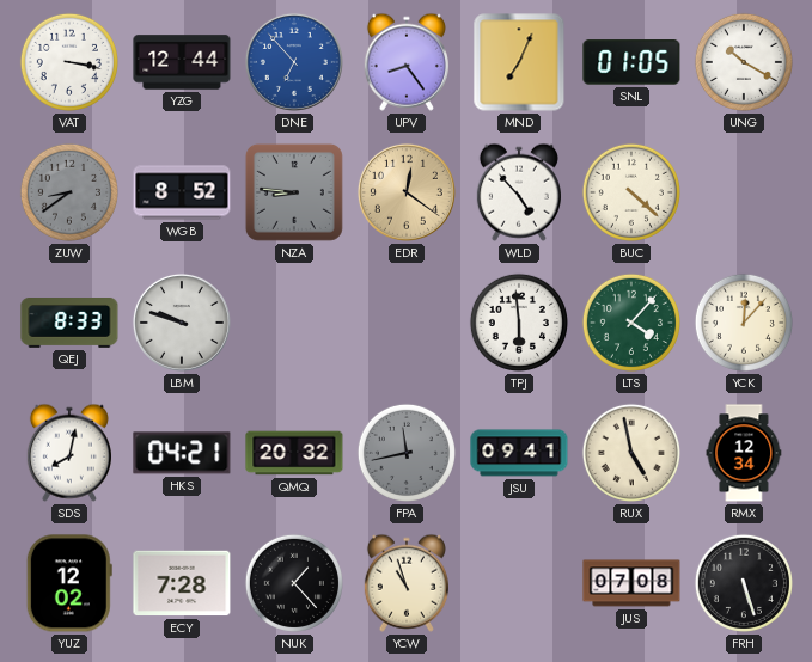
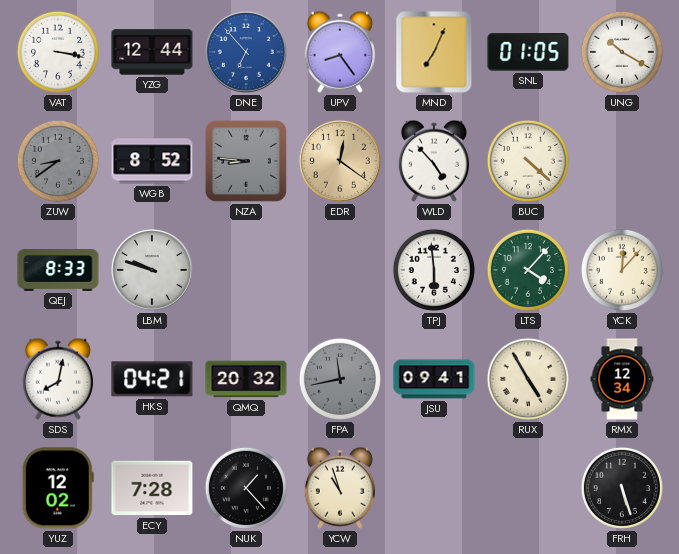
RUX: 4:58 -> 4:55 (528, 379)
JUS: 07:08 -> none (631, 583)
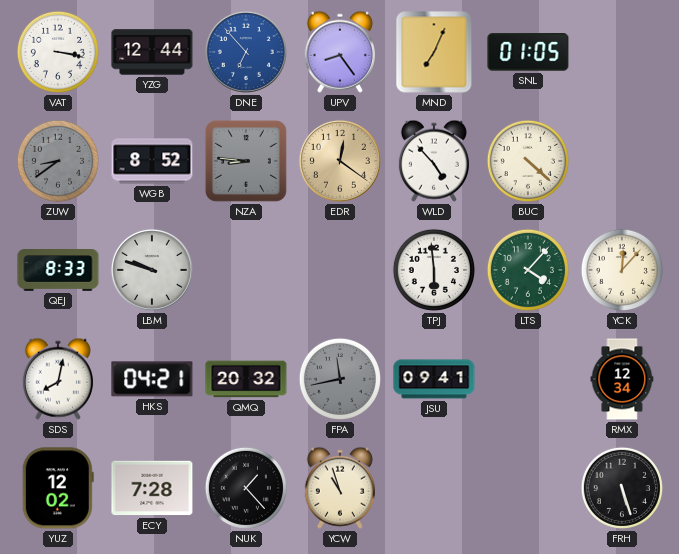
UNG: 10:20 -> none (622, 52)
RUX: 4:55 -> none (528, 379)
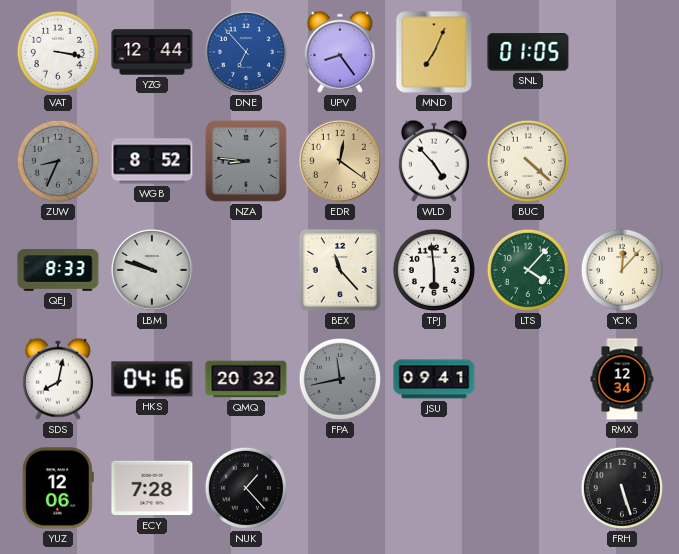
ZUW: 8:39 -> 8:34 (58, 161)
BEX: none -> 11:23 (340, 270)
HKS: 04:21 -> 04:16 (152, 379)
YUZ: 12:02 -> 12:06 (58, 488)
YCW: 10:57 -> none (340, 488)
